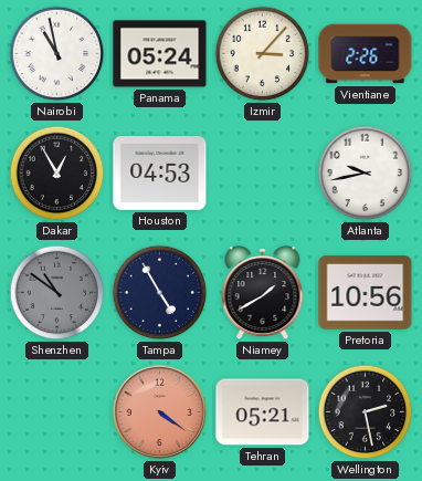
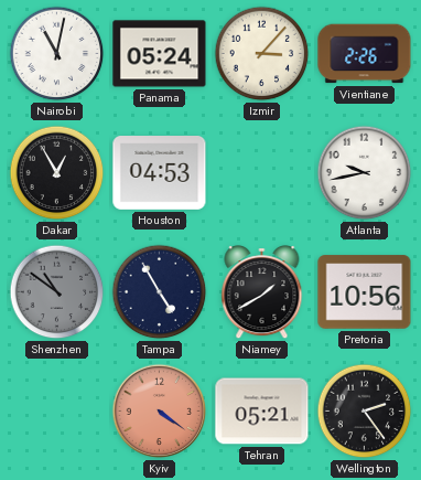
Nairobi: 10:58 -> 11:02 (57, 54)
Wellington: 2:28 -> 2:24 (365, 412)
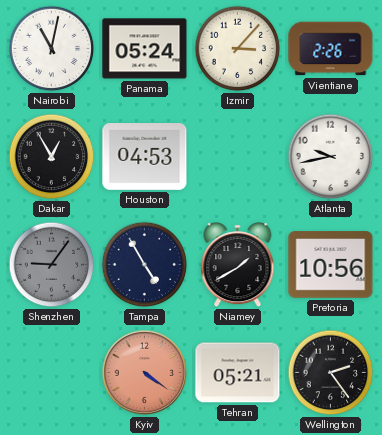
Shenzhen: 10:51 -> 9:06 (52, 265)
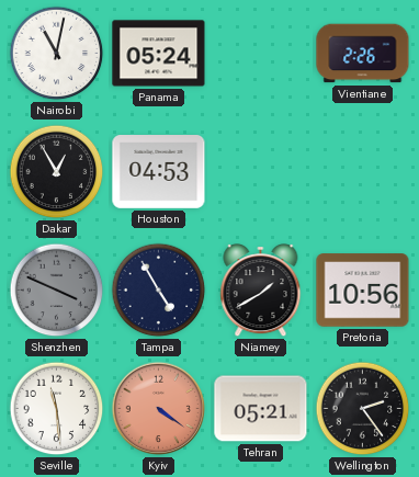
Izmir: 3:07 -> none (238, 49)
Atlanta: 9:43 -> none (331, 157)
Shenzhen: 9:06 -> 3:49 (57, 291)
Seville: none -> 11:29 (57, 409)
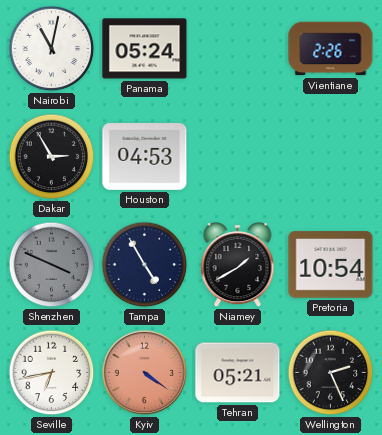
Dakar: 12:55 -> 2:55 (52, 157)
Pretoria: 10:56 -> 10:54 (331, 265)
Seville: 11:29 -> 6:43 (52, 373)
Wellington: 2:24 -> 2:26 (331, 373)
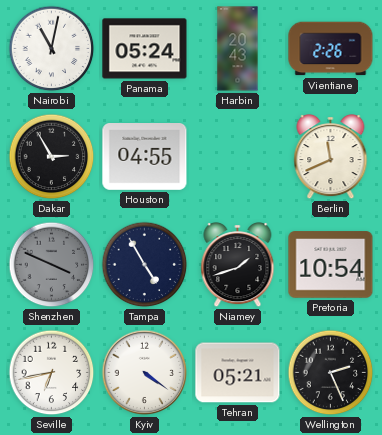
Harbin: none -> 20:43 (238, 49)
Houston: 04:53 -> 04:55 (145, 157)
Berlin: none -> 11:41 (331, 158)
Niamey: 1:40 -> 1:42 (238, 266)
Kyiv dial: salmon -> white (145, 373)
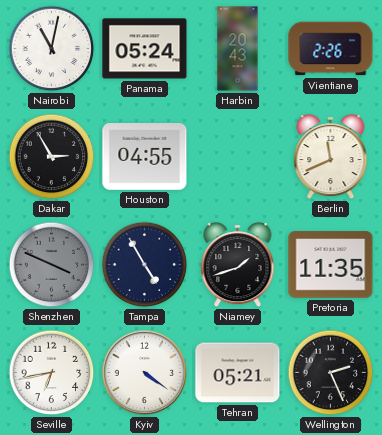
Pretoria: 10:54 -> 11:35 (331, 265)
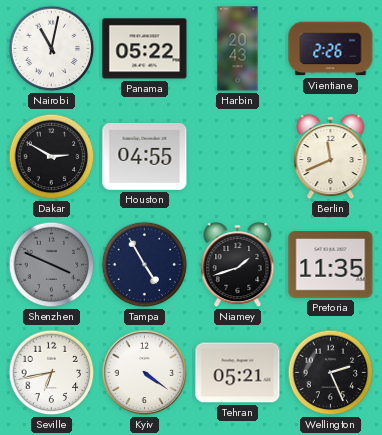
Panama: 05:24 -> 05:22 (145, 49)
Dakar: 2:55 -> 2:50 (52, 157)
